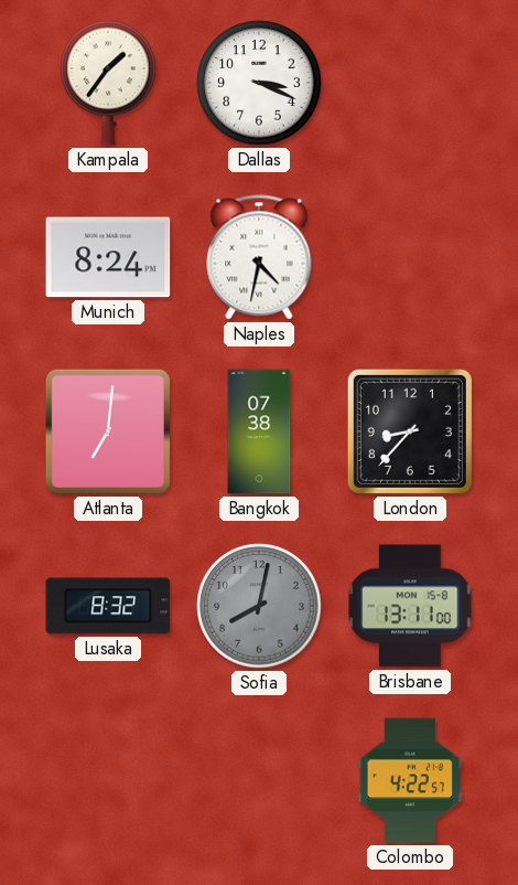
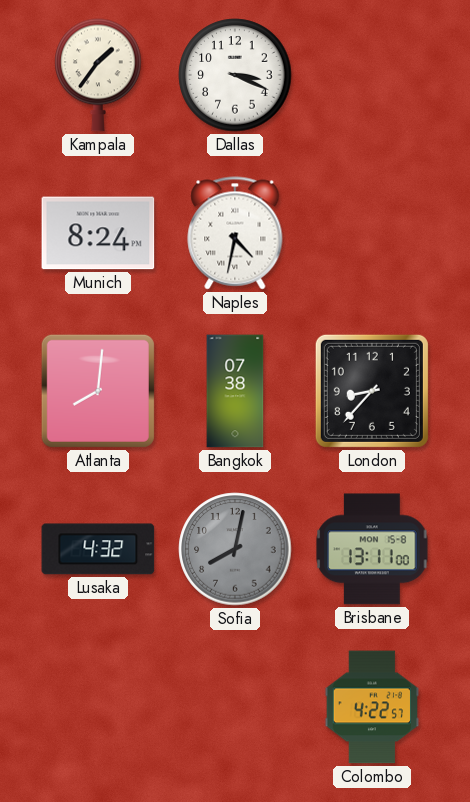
Atlanta: 7:01 -> 8:01 (98, 391)
Lusaka: 8:32 -> 4:32 (98, 549)
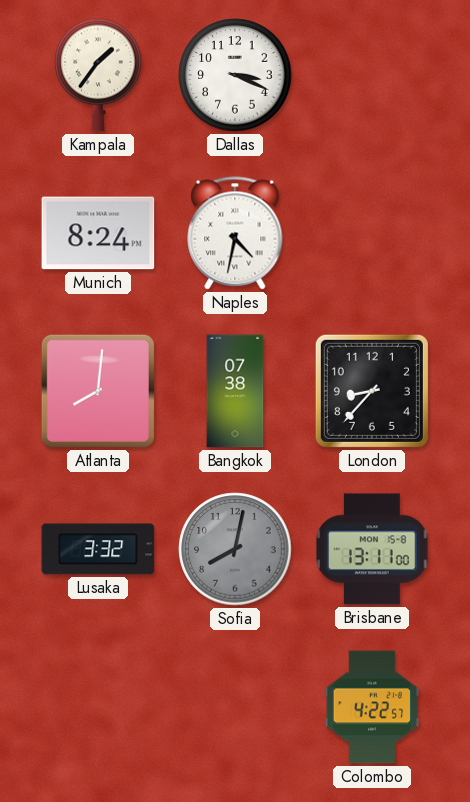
Lusaka: 4:32 -> 3:32 (98, 549)
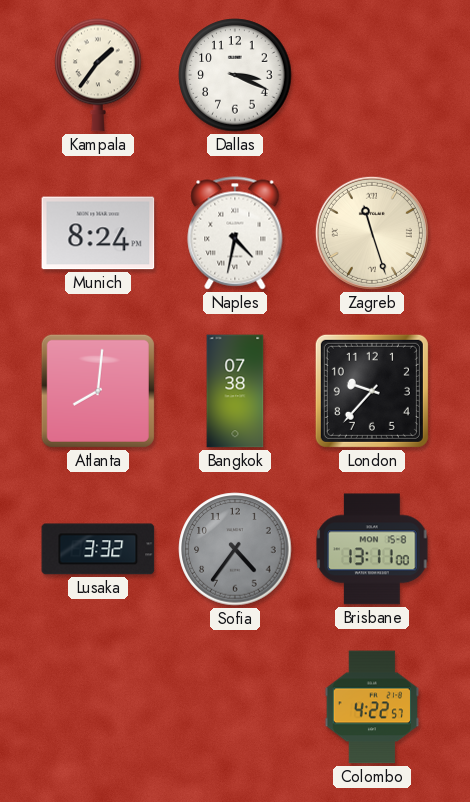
Zagreb: none -> 11:27 (372, 233)
London: 8:37 -> 9:37 (372, 391)
Sofia: 8:02 -> 4:36 (235, 549)
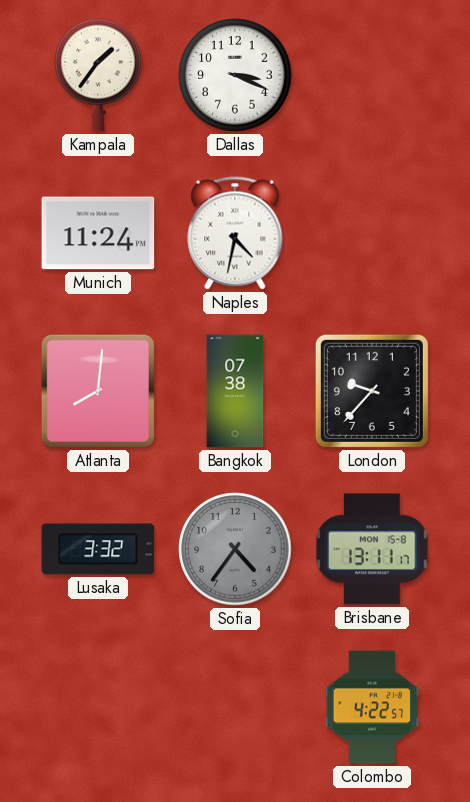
Munich: 8:24 -> 11:24 (98, 233)
Zagreb: 11:27 -> none (372, 233)
Brisbane: 13:11:00 -> 13:11:17 (372, 549)
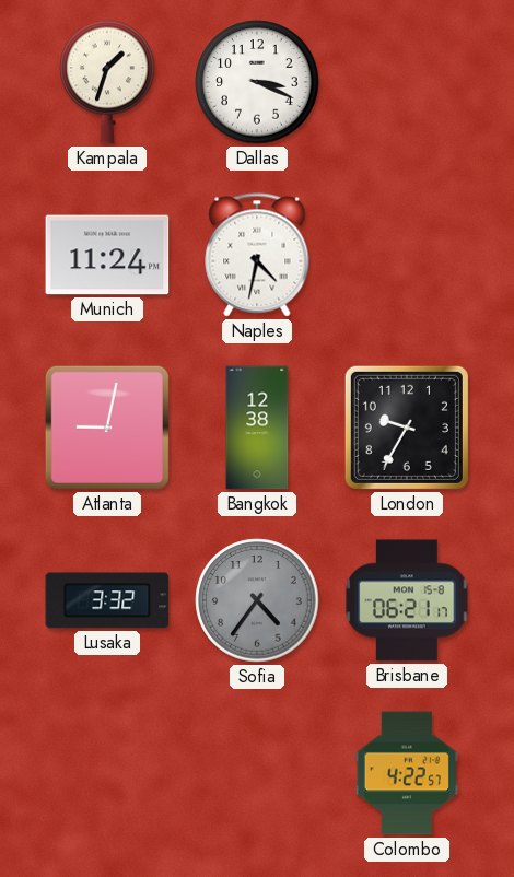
Kampala: 1:36 -> 1:33 (107, 82)
Atlanta: 8:01 -> 9:02 (107, 428)
Bangkok: 07:38 -> 12:38 (257, 428)
London: 9:37 -> 9:35 (407, 428)
Brisbane: 13:11 -> 06:21 (407, 600)
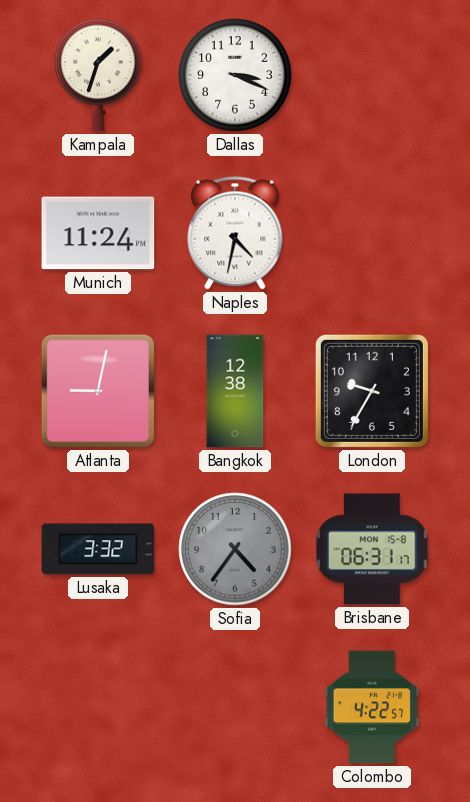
Brisbane: 06:21 -> 06:31 (372, 549)
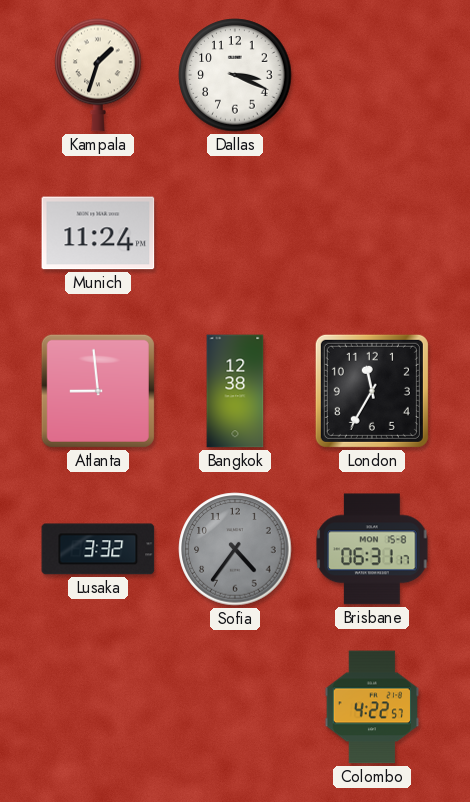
Naples: 4:32 -> none (235, 233)
Atlanta: 9:02 -> 8:59 (98, 391)
London: 9:35 -> 11:35 (372, 391)
